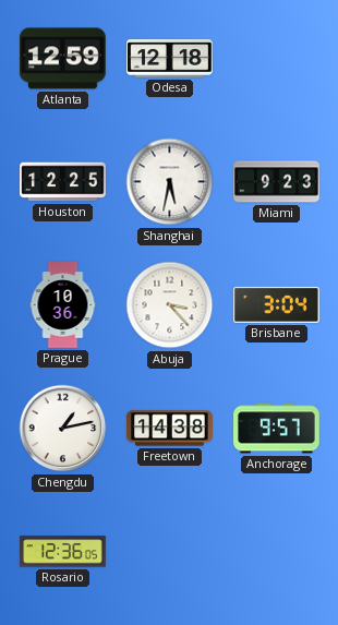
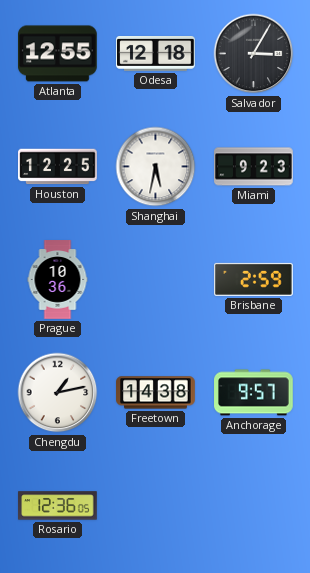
Atlanta: 12:59 -> 12:55 (58, 54)
Salvador: none -> 3:05 (254, 54)
Abuja: 3:23 -> none (170, 305)
Brisbane: 3:04 -> 2:59 (254, 279)
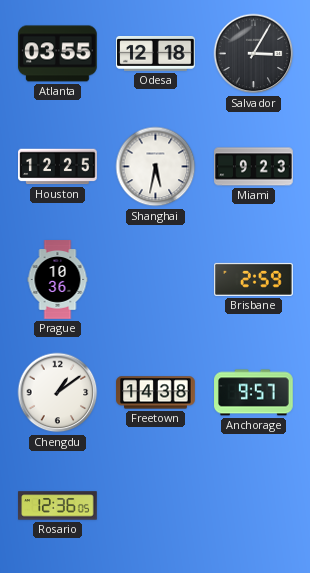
Atlanta: 12:55 -> 03:55 (58, 54)
Chengdu: 1:13 -> 1:09 (58, 393)
